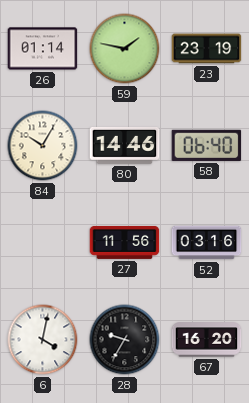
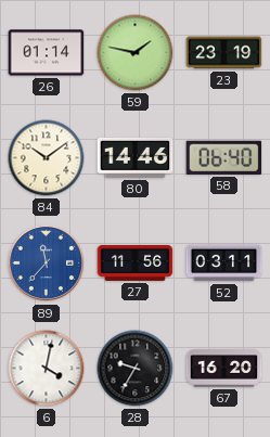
84: 10:05 -> 10:09 (47, 158)
89: none -> 11:37 (47, 264)
52: 03:16 -> 03:11 (224, 264)
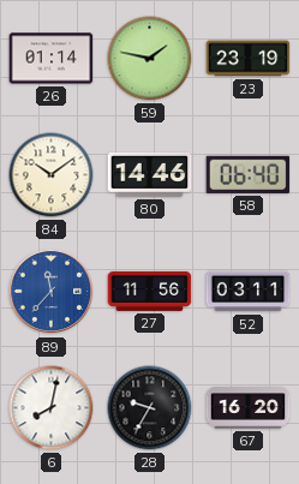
6: 4:02 -> 8:02 (52, 408)
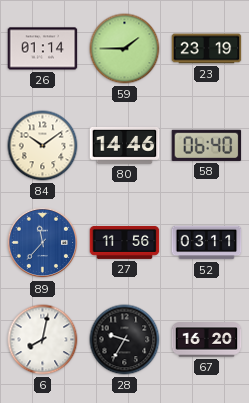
59: 1:47 -> 1:45 (125, 49)
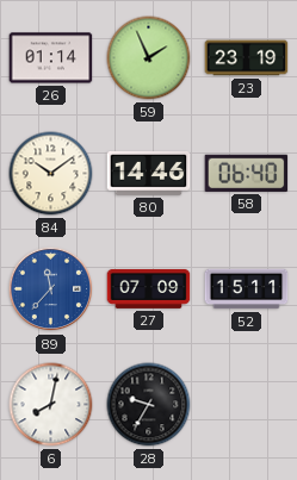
59: 1:45 -> 1:56 (149, 58)
27: 11:56 -> 07:09 (149, 288)
52: 03:11 -> 15:11 (247, 289)
67: 16:20 -> none (207, 340)
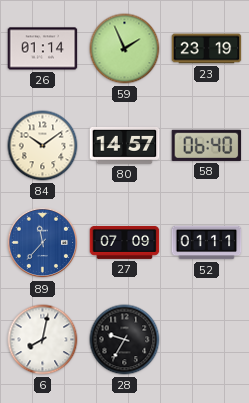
80: 14:46 -> 14:57 (125, 145)
52: 15:11 -> 01:11 (207, 243)
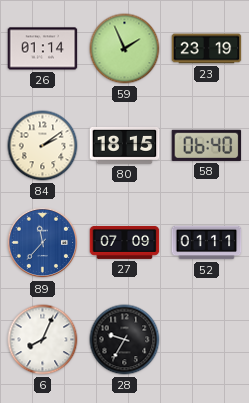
84: 10:09 -> 2:09 (43, 146)
80: 14:57 -> 18:15 (125, 145)
6: 8:02 -> 8:04 (43, 340)
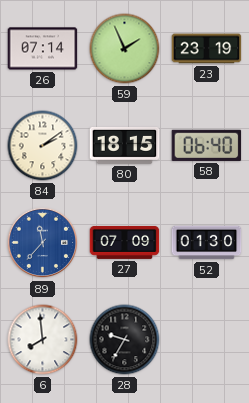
26: 01:14 -> 07:14 (43, 49)
52: 01:11 -> 01:30 (207, 243)
6: 8:04 -> 7:59 (43, 340)
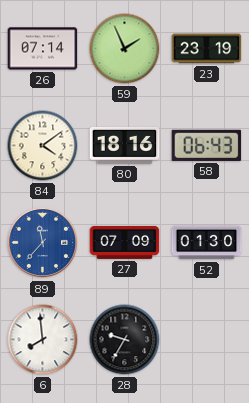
84: 2:09 -> 4:09 (43, 146)
80: 18:15 -> 18:16 (125, 145)
58: 06:40 -> 06:43 (207, 145)
